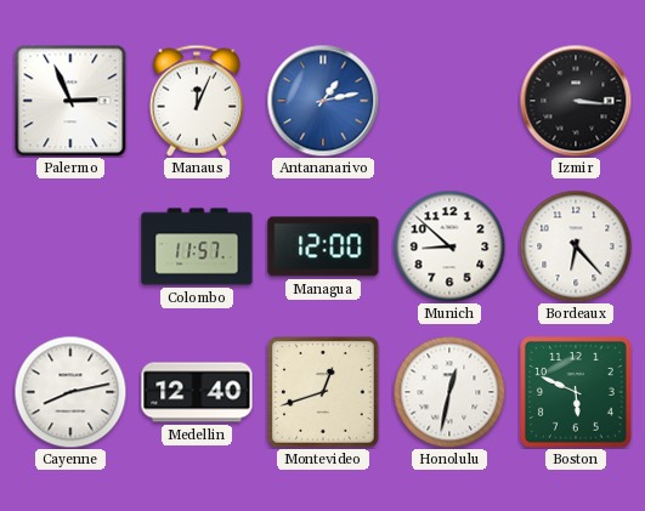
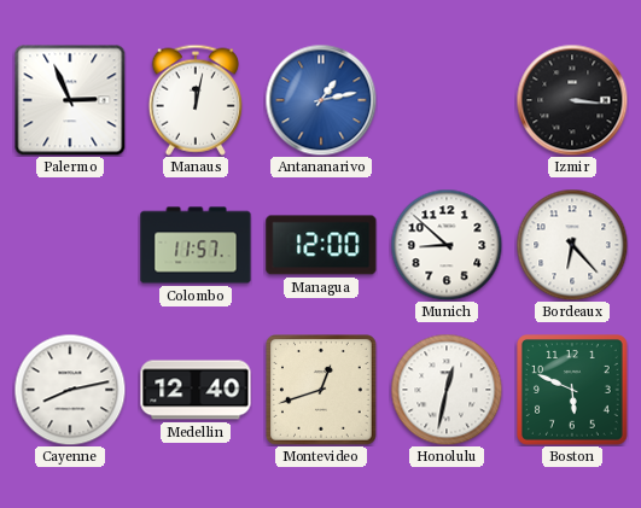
Manaus: 12:04 -> 12:02 (196, 100)
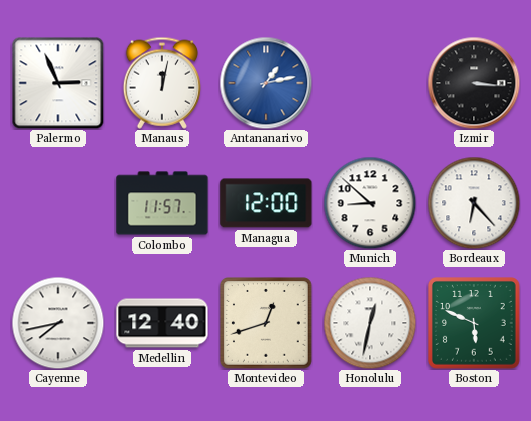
Cayenne: 8:13 -> 7:43 (58, 323)
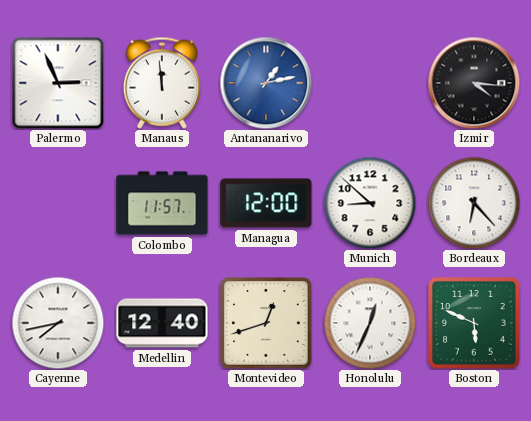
Manaus: 12:02 -> 11:59 (162, 83)
Izmir: 3:16 -> 4:16 (474, 83)
Honolulu: 12:32 -> 12:34 (370, 323)
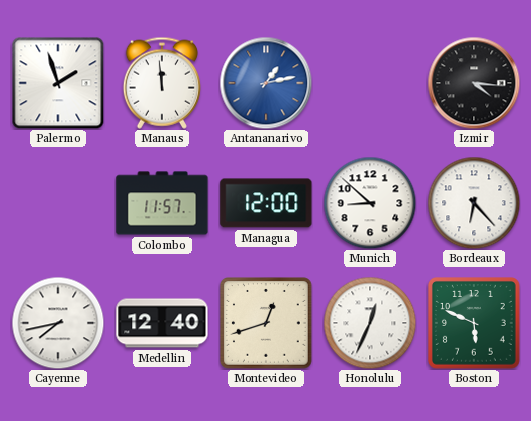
Palermo: 2:56 -> 1:57 (58, 83)
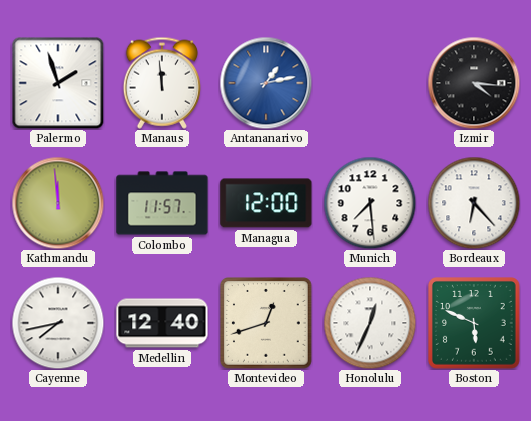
Kathmandu: none -> 11:59 (58, 203)
Munich: 8:52 -> 7:29 (370, 203)
